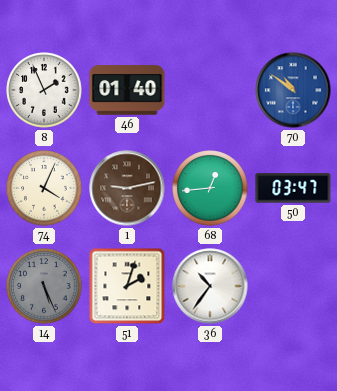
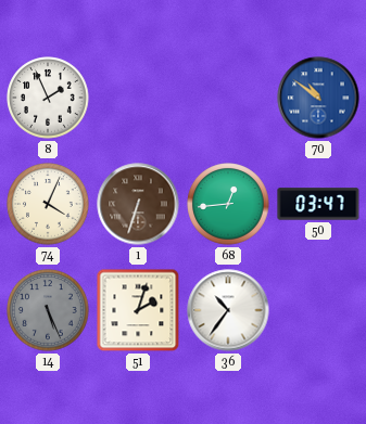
46: 01:40 -> none (127, 90)
1: 9:13 -> 6:33 (138, 204)
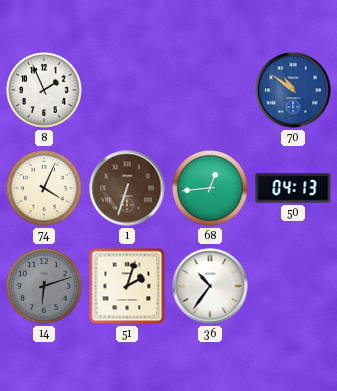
50: 03:47 -> 04:13 (293, 188)
14: 5:26 -> 6:12 (44, 286)
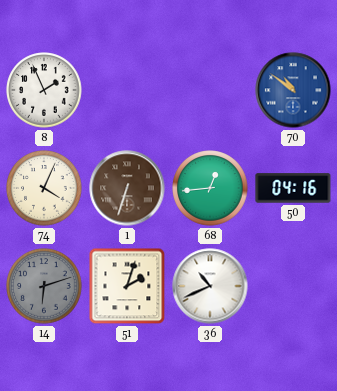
50: 04:13 -> 04:16 (293, 188)
36: 10:36 -> 10:41 (210, 286)
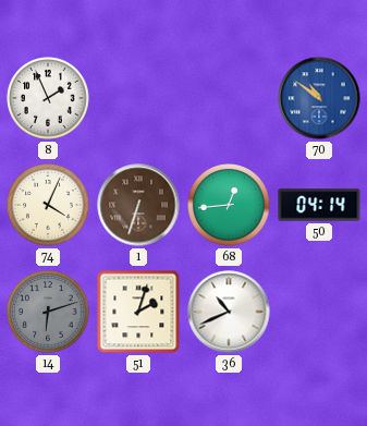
50: 04:16 -> 04:14 (319, 205)
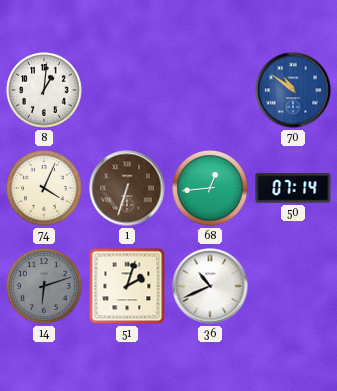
8: 1:56 -> 1:01 (44, 90)
50: 04:14 -> 07:14 (293, 188)
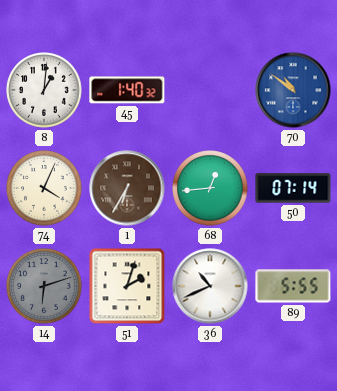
45: none -> 1:40 (127, 90)
1: 6:33 -> 6:35 (127, 188)
89: none -> 5:55 (293, 286)
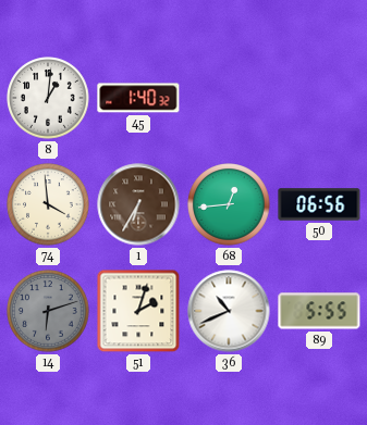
70: 10:51 -> none (293, 90)
74: 4:04 -> 3:59 (48, 204)
50: 07:14 -> 06:56 (319, 204)
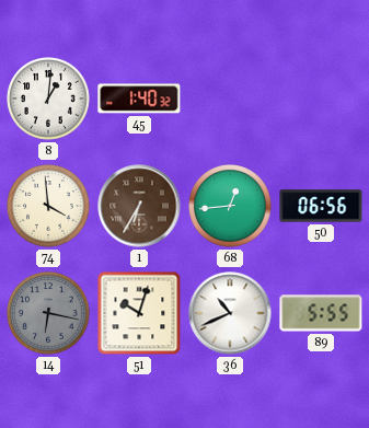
14: 6:12 -> 6:17 (48, 313)
51: 2:03 -> 10:03 (139, 313)
